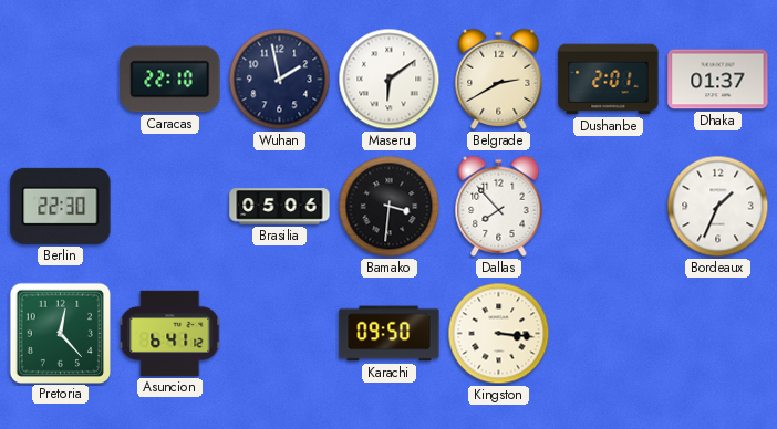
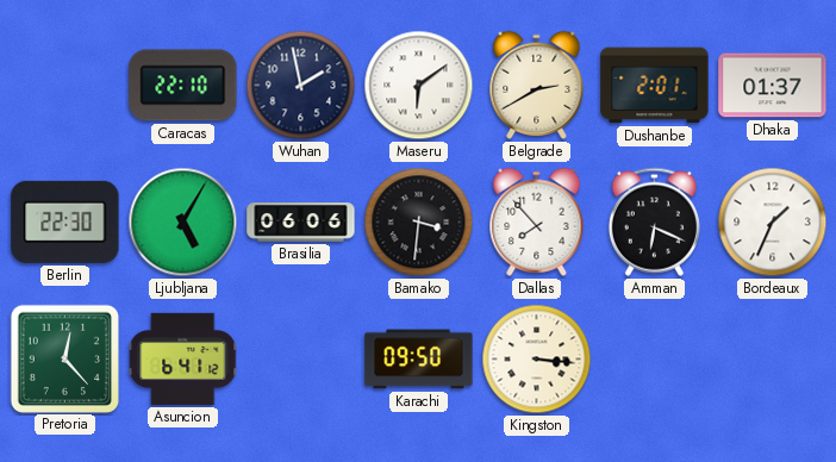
Ljubljana: none -> 5:05 (183, 223)
Brasilia: 05:06 -> 06:06 (301, 223)
Amman: none -> 6:19 (654, 221)
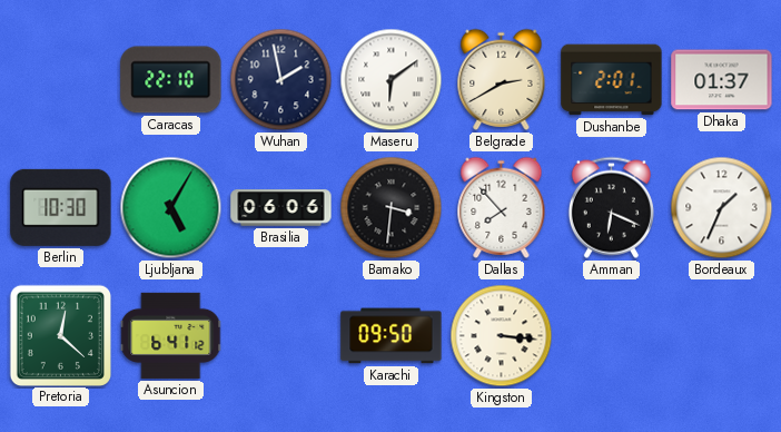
Berlin: 22:30 -> 10:30 (61, 207)
Pretoria: 12:23 -> 12:22 (60, 335)
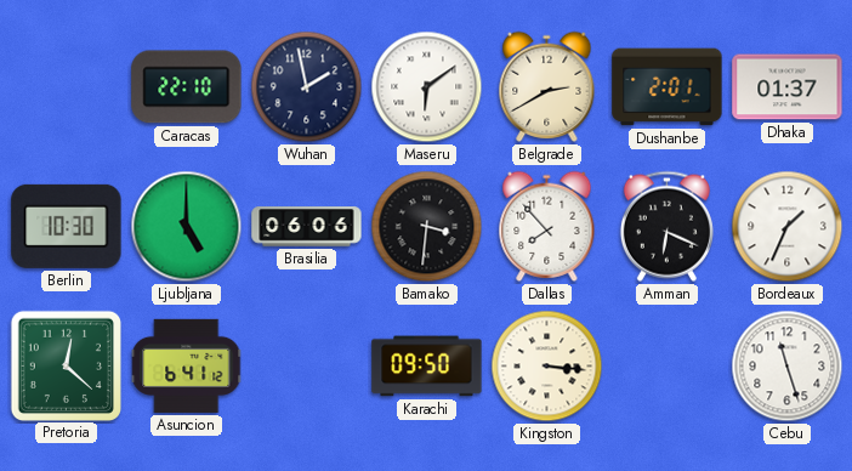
Ljubljana: 5:05 -> 5:00 (187, 227)
Cebu: none -> 11:27 (788, 367)
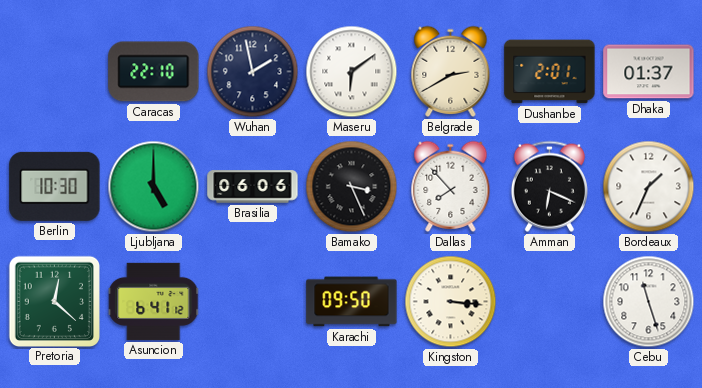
Bamako: 3:31 -> 3:26 (352, 187)
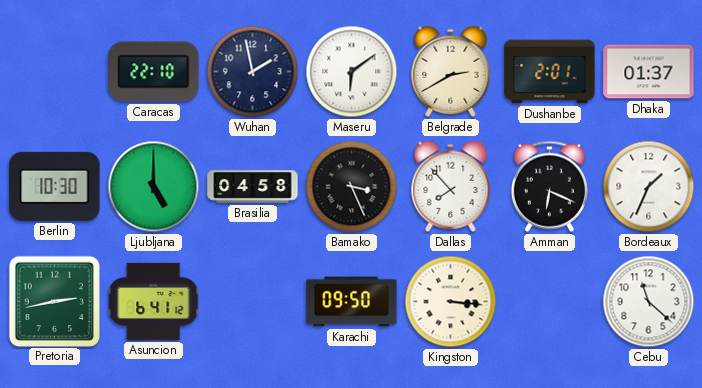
Brasilia: 06:06 -> 04:58 (253, 187)
Pretoria: 12:22 -> 2:43 (54, 301)
Cebu: 11:27 -> 11:22 (649, 302)
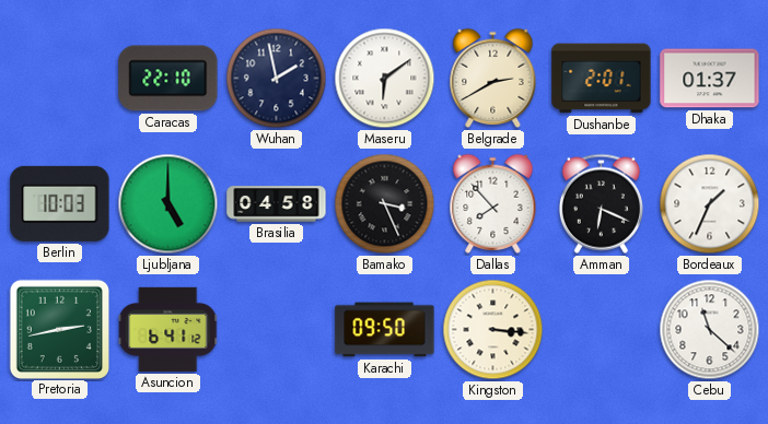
Berlin: 10:30 -> 10:03 (60, 203)
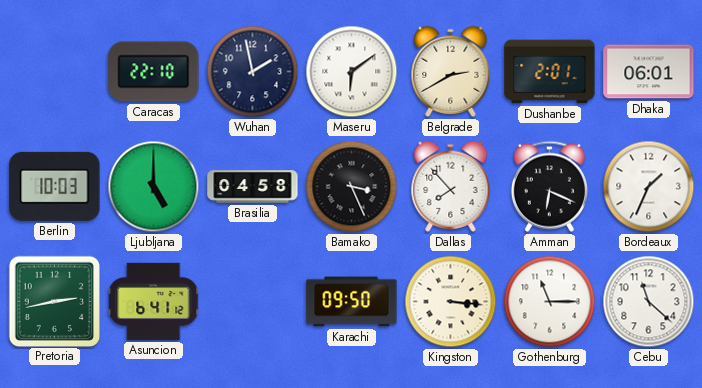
Dhaka: 01:37 -> 06:01 (649, 72)
Gothenburg: none -> 11:15 (550, 302)
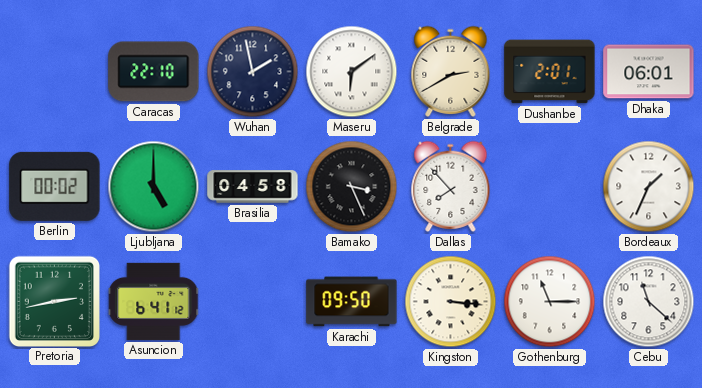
Berlin: 10:03 -> 00:02 (55, 186)
Amman: 6:19 -> none (549, 186)
